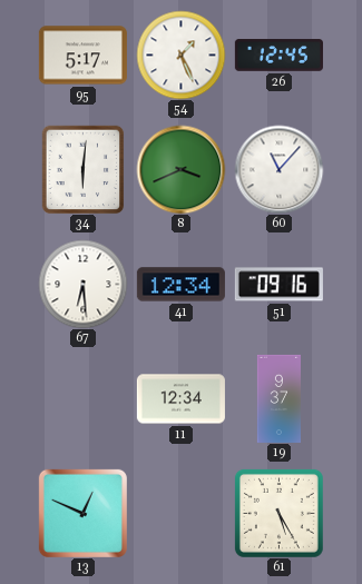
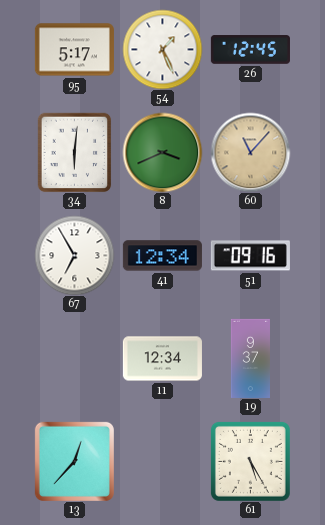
60 dial: white -> champagne (250, 152)
67: 6:29 -> 6:55 (74, 255)
13: 12:49 -> 12:37 (74, 461)
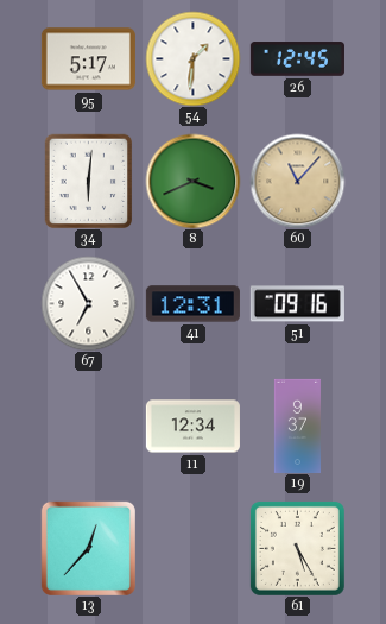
54: 1:26 -> 1:31 (192, 58)
41: 12:34 -> 12:31 (192, 304)
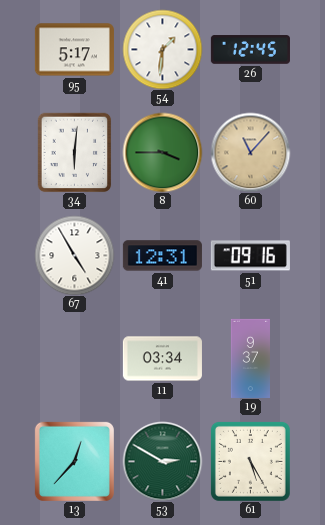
8: 3:41 -> 3:45 (162, 152)
67: 6:55 -> 4:55 (74, 255)
11: 12:34 -> 03:34 (162, 359)
53: none -> 2:50 (162, 461)
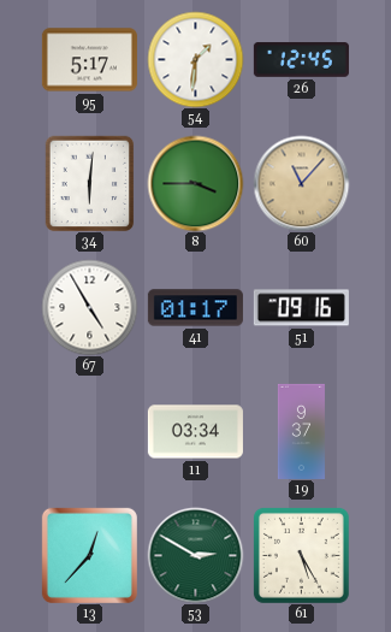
41: 12:31 -> 01:17 (195, 308)
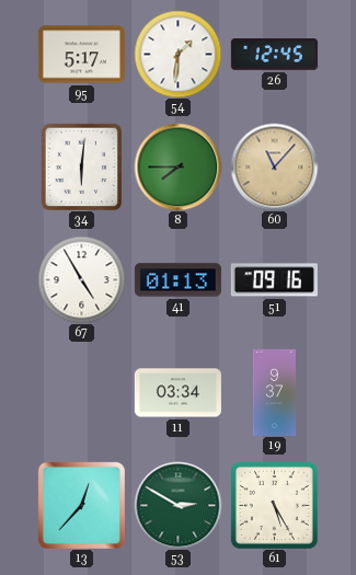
8: 3:45 -> 7:45 (177, 166)
41: 01:17 -> 01:13 (177, 280)
